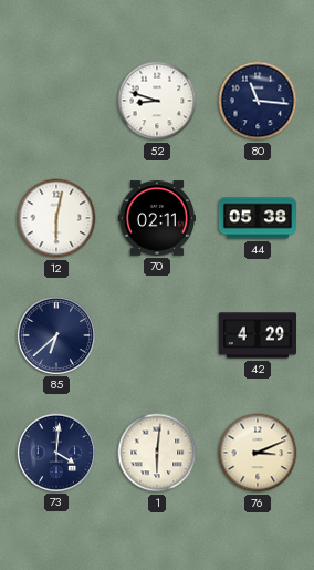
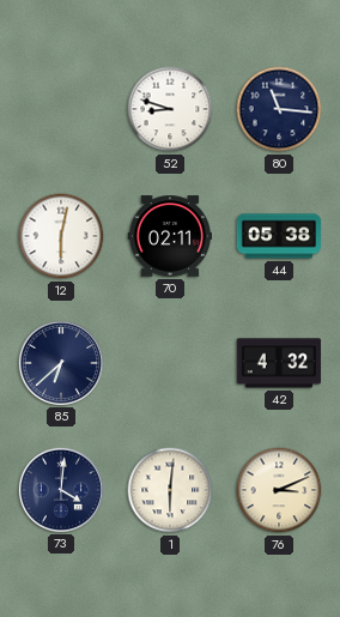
42: 4:29 -> 4:32 (278, 363)
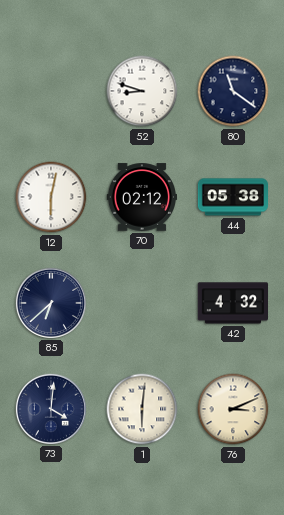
80: 11:16 -> 11:21 (233, 91)
70: 02:11 -> 02:12 (142, 197)
